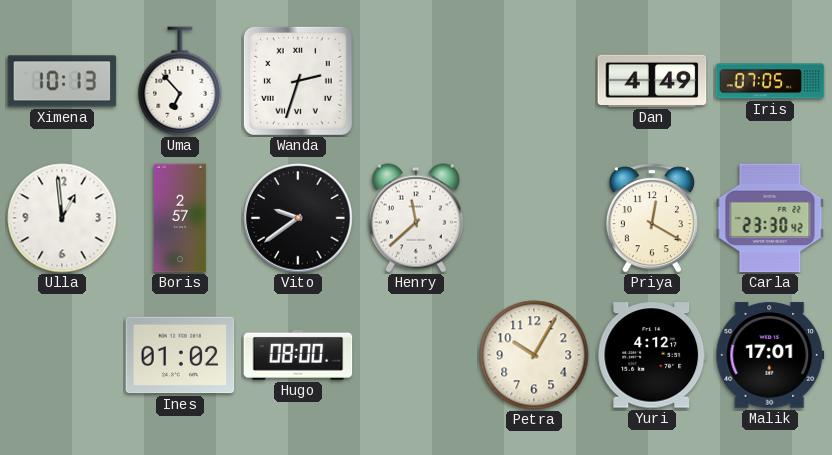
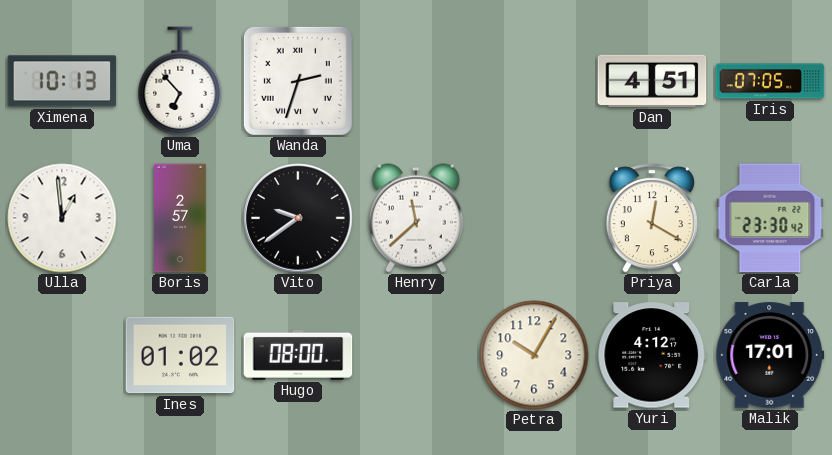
Dan: 4:49 -> 4:51 (652, 81)
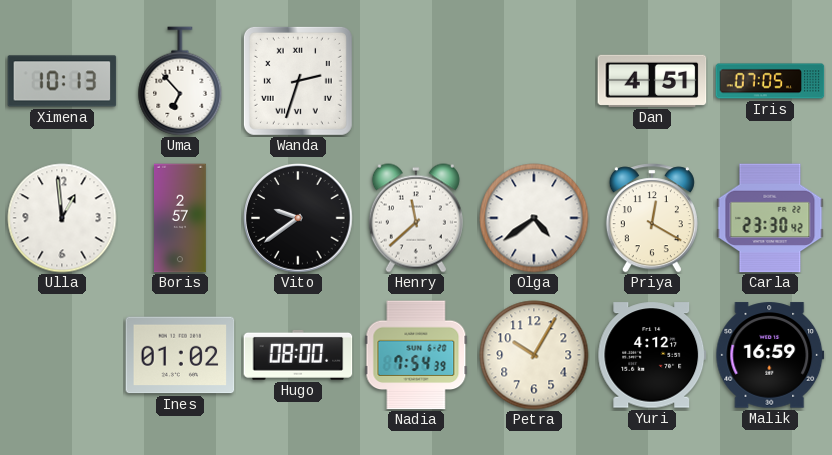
Olga: none -> 4:39 (534, 218)
Nadia: none -> 7:54 (416, 355)
Malik: 17:01 -> 16:59 (770, 355)
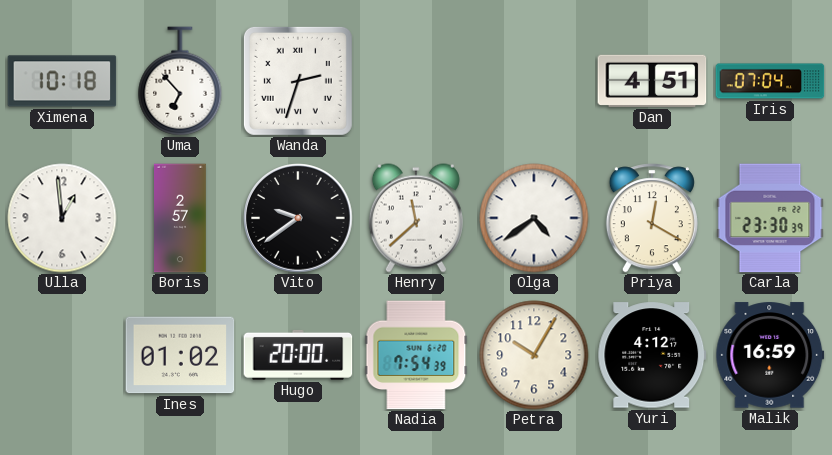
Ximena: 10:13 -> 10:18 (62, 81)
Iris: 07:05 -> 07:04 (770, 81)
Carla: 23:30:42 -> 23:30:39 (770, 218)
Hugo: 08:00 -> 20:00 (298, 355)
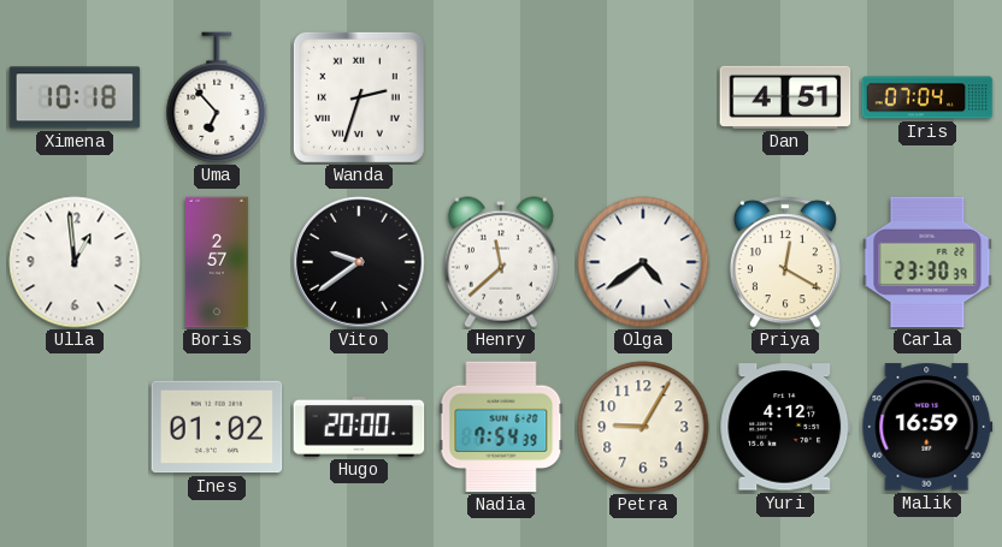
Petra: 10:05 -> 9:05 (643, 427)
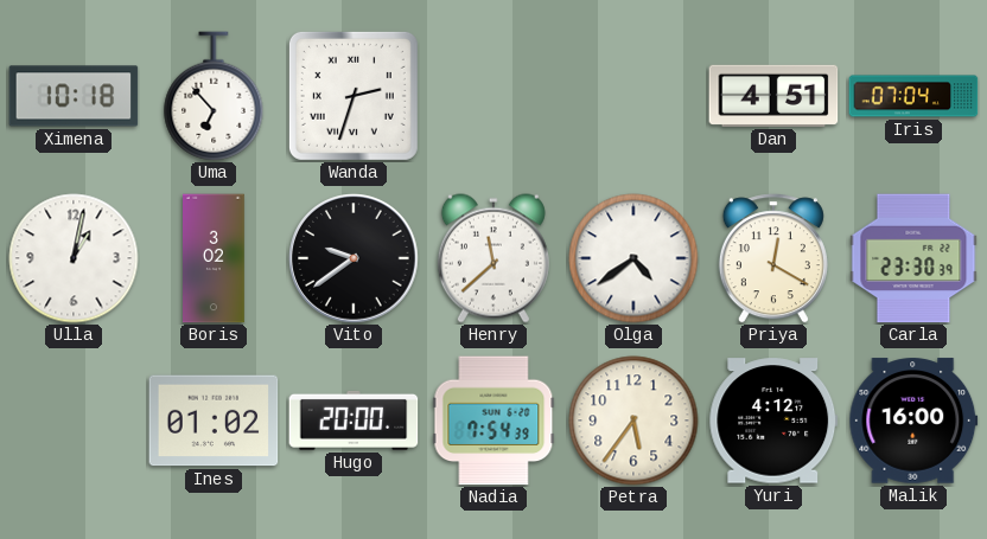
Ulla: 12:59 -> 1:02 (74, 258)
Boris: 2:57 -> 3:02 (215, 258)
Petra: 9:05 -> 5:36 (633, 421)
Malik: 16:59 -> 16:00 (913, 421)
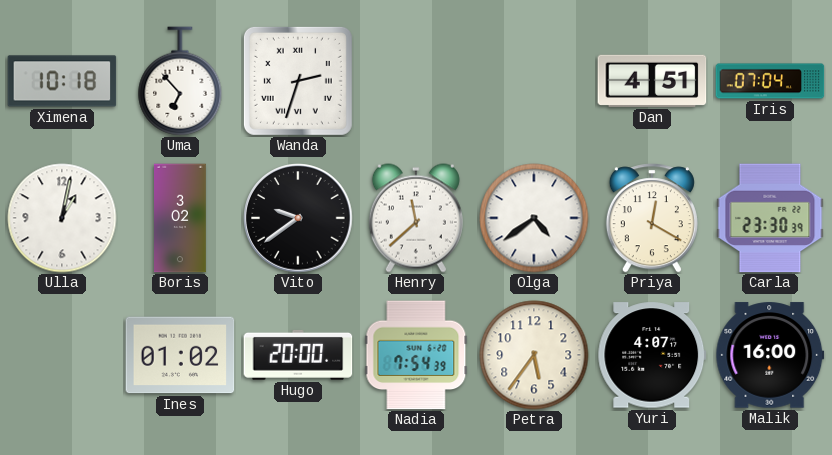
Yuri: 4:12 -> 4:07 (652, 355)
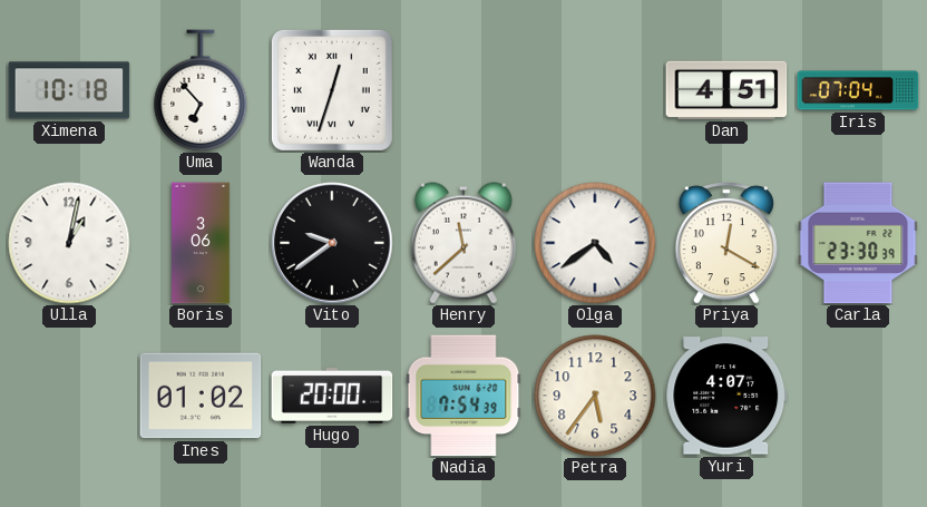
Wanda: 2:33 -> 12:33 (332, 90)
Boris: 3:02 -> 3:06 (202, 243)
Malik: 16:00 -> none (770, 355)
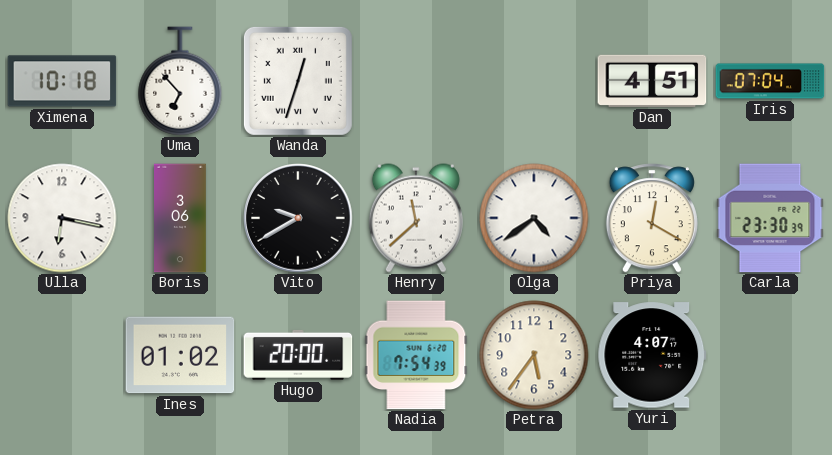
Ulla: 1:02 -> 6:17 (62, 218)
Vito: 9:39 -> 9:40 (298, 218)
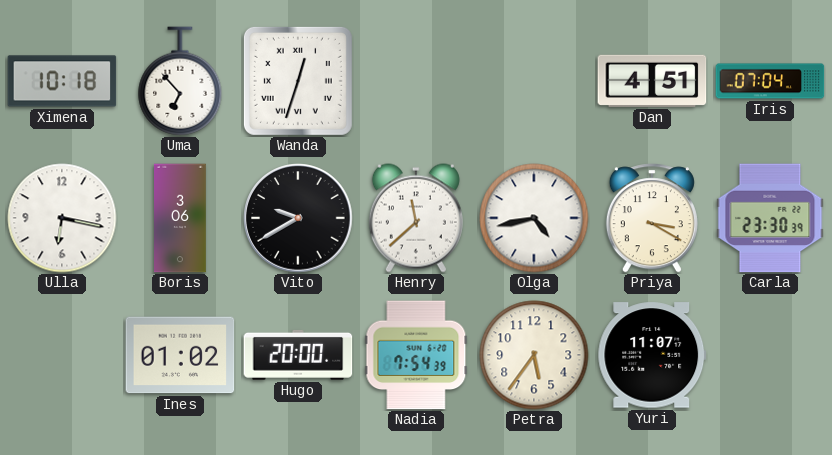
Olga: 4:39 -> 4:43 (534, 218)
Priya: 12:20 -> 3:20 (652, 218)
Yuri: 4:07 -> 11:07 (652, 355)
